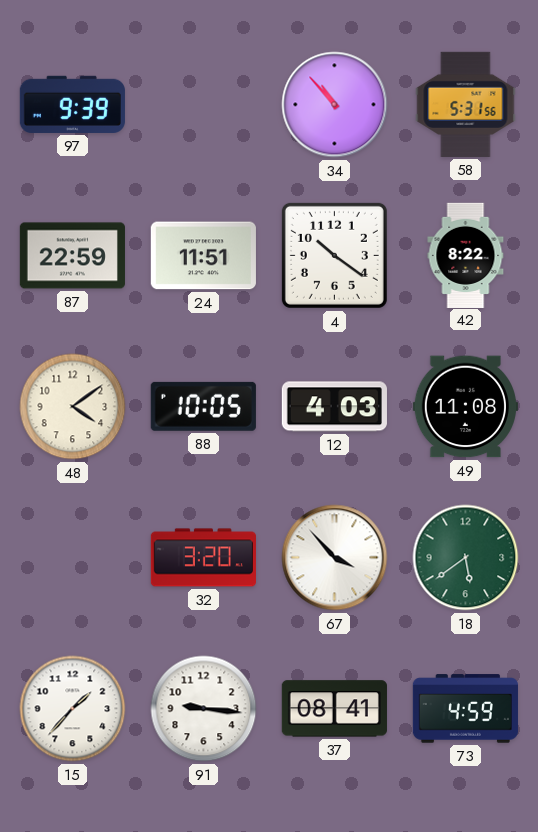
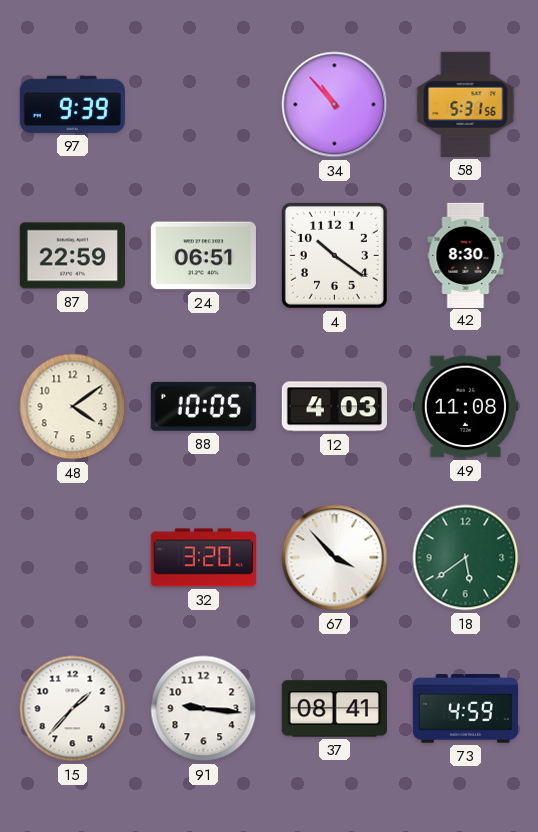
24: 11:51 -> 06:51 (203, 256)
42: 8:22 -> 8:30 (466, 255)
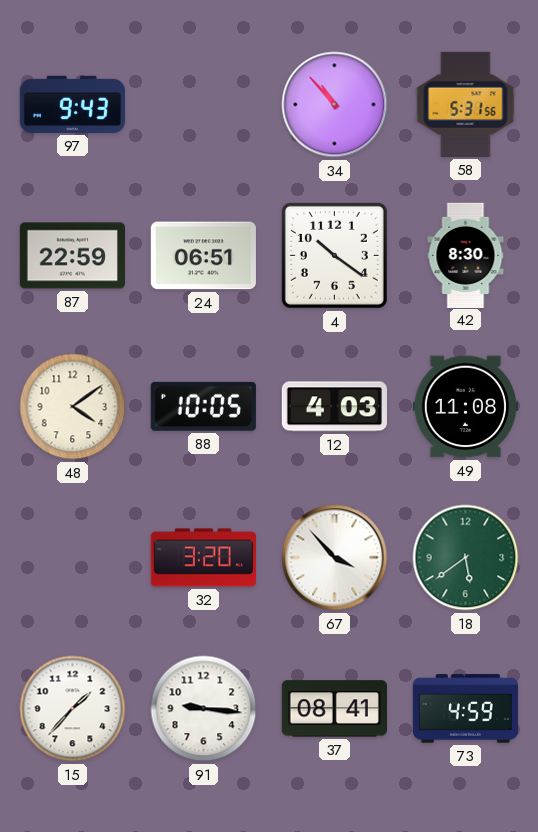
97: 9:39 -> 9:43 (72, 104)
